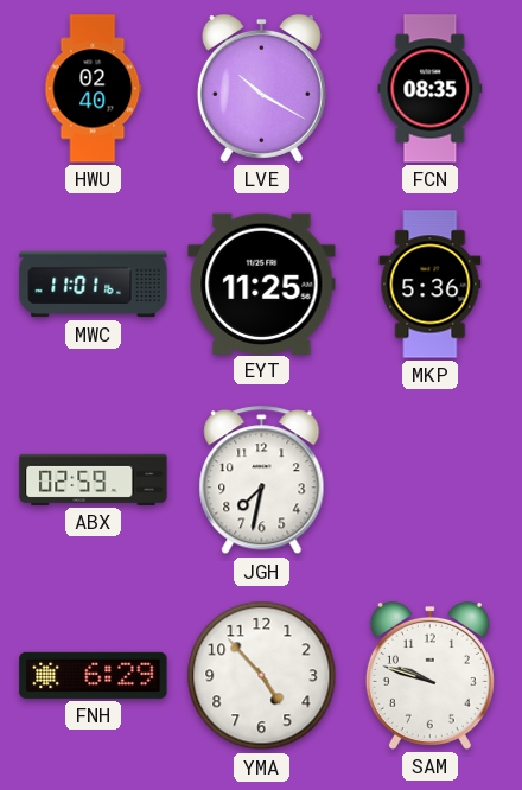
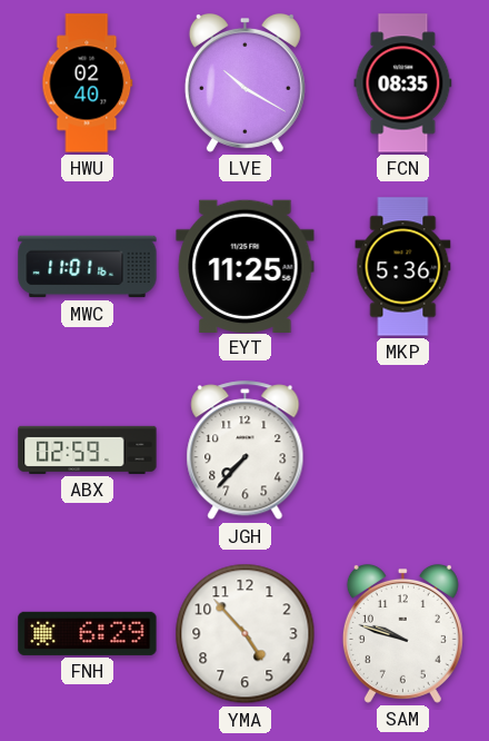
JGH: 7:32 -> 7:37 (246, 451)
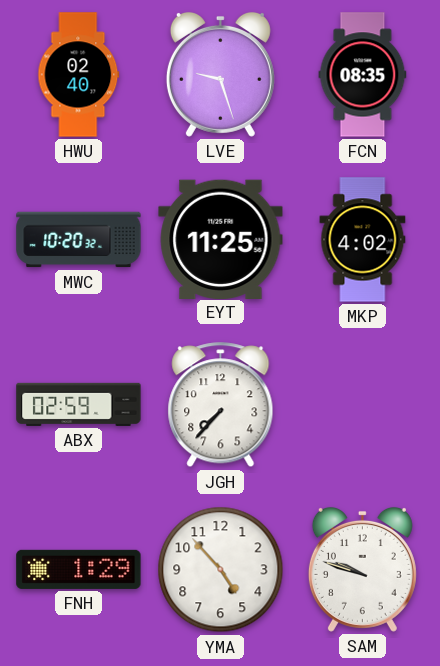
LVE: 10:20 -> 9:27 (220, 74)
MWC: 11:01 -> 10:20 (79, 240)
MKP: 5:36 -> 4:02 (363, 240)
FNH: 6:29 -> 1:29 (79, 569)
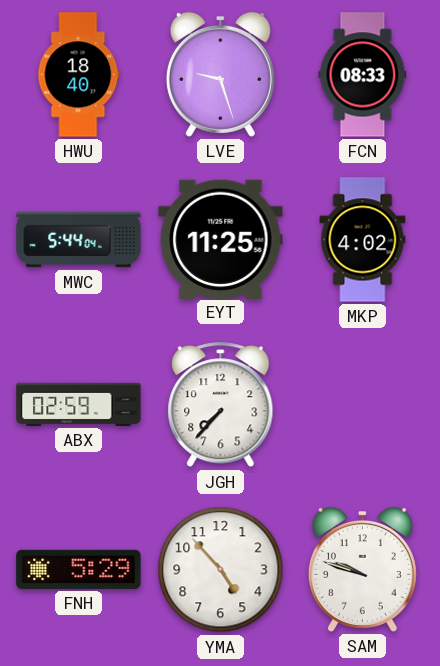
HWU: 02:40 -> 18:40 (79, 75)
FCN: 08:35 -> 08:33 (363, 75)
MWC: 10:20 -> 5:44 (79, 240)
FNH: 1:29 -> 5:29 (79, 569)
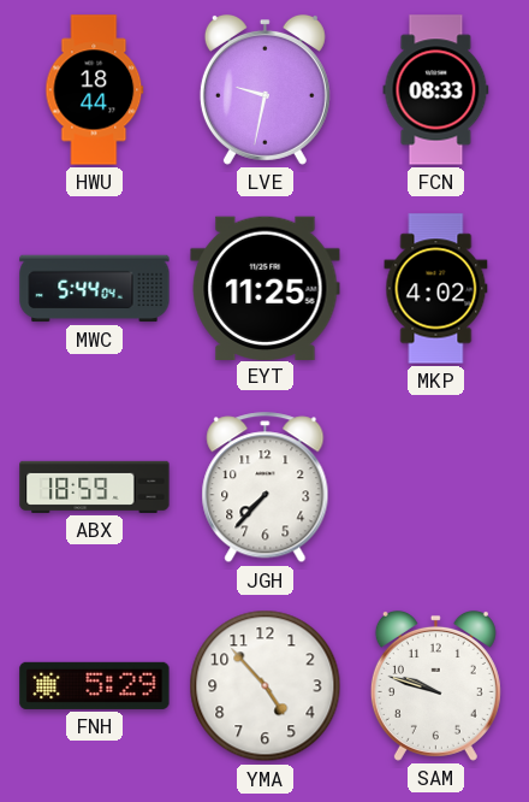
HWU: 18:40 -> 18:44 (95, 90)
LVE: 9:27 -> 9:32 (264, 89)
ABX: 02:59 -> 18:59 (95, 486)
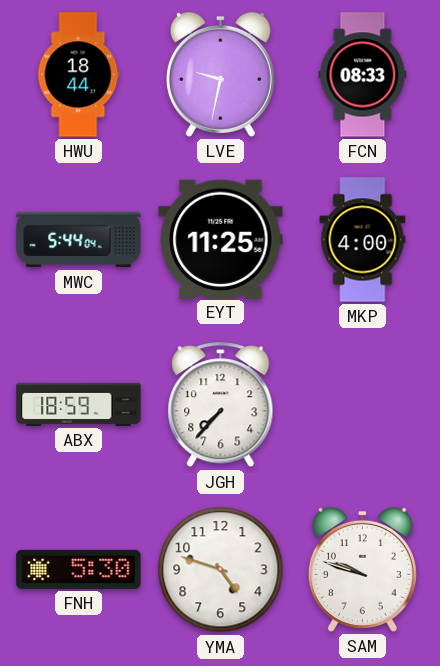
MKP: 4:02 -> 4:00 (363, 240)
FNH: 5:29 -> 5:30 (79, 569)
YMA: 4:53 -> 4:48 (221, 570)
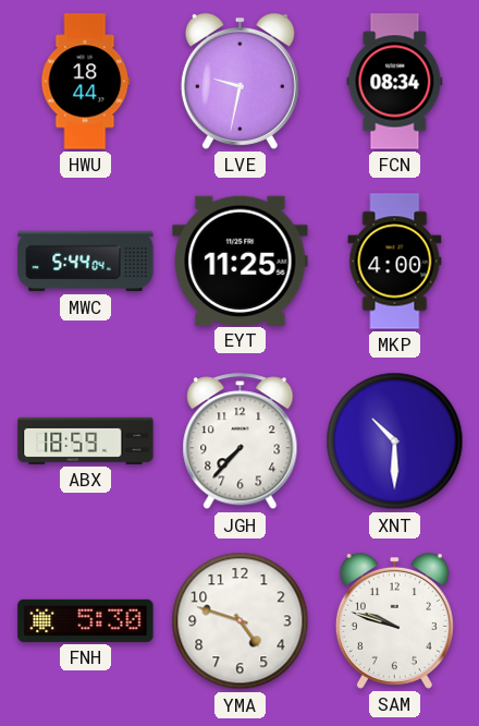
FCN: 08:33 -> 08:34 (395, 82)
XNT: none -> 10:30 (395, 441)
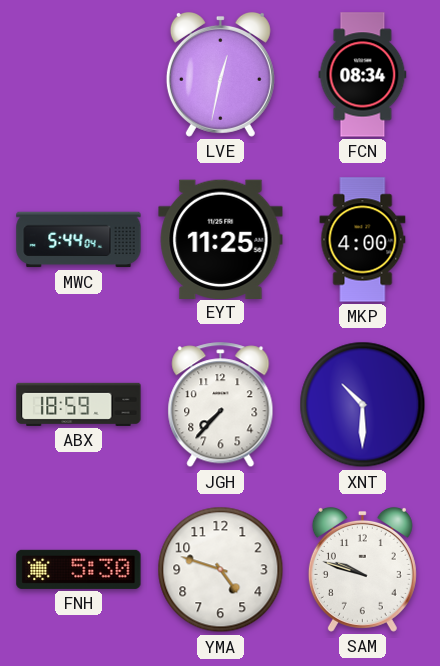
HWU: 18:44 -> none (86, 82)
LVE: 9:32 -> 12:32 (220, 74)
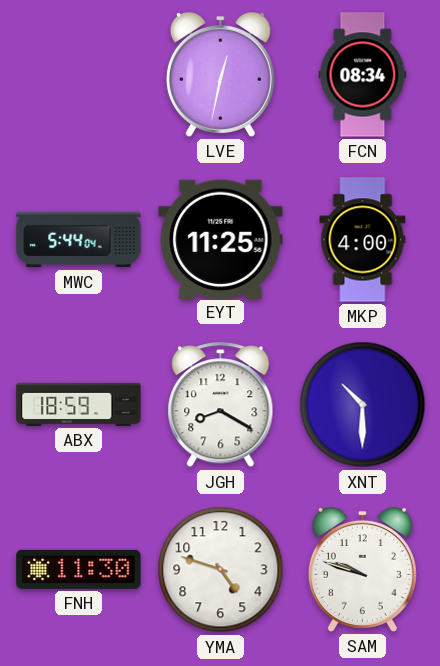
JGH: 7:37 -> 8:20 (221, 405)
FNH: 5:30 -> 11:30 (79, 569)
